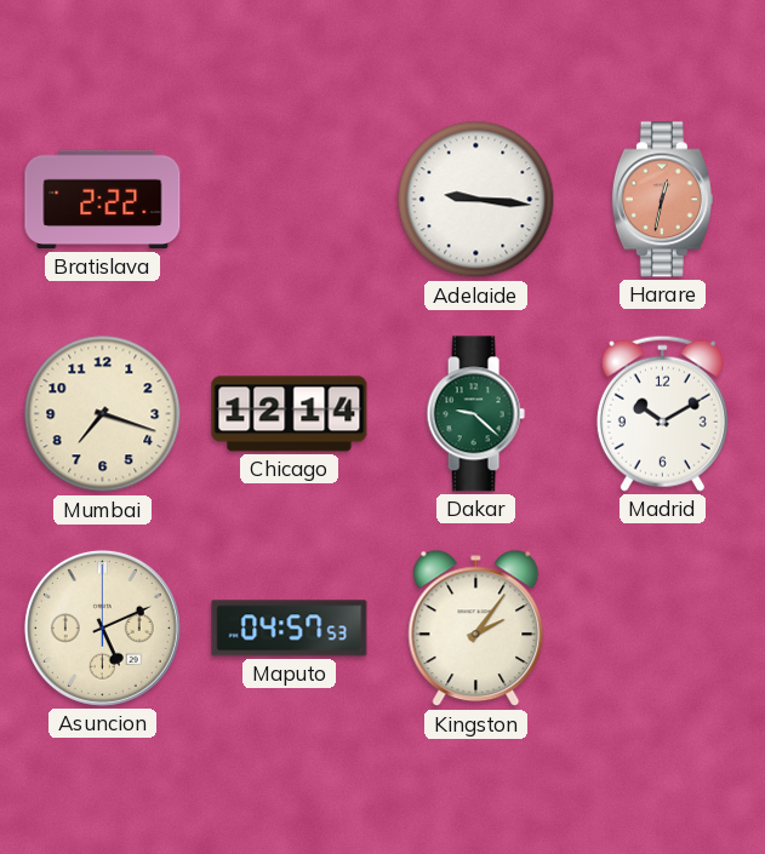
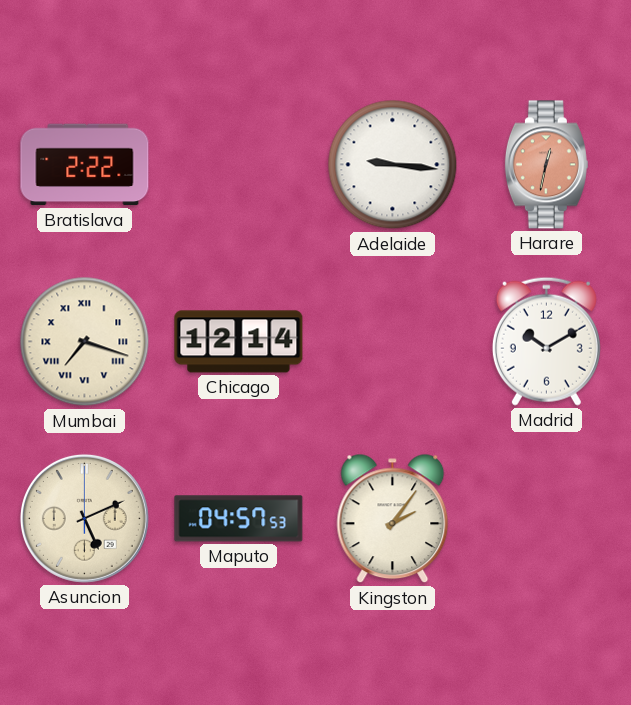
Mumbai numerals: Arabic -> Roman (85, 342)
Dakar: 9:22 -> none (475, 414)
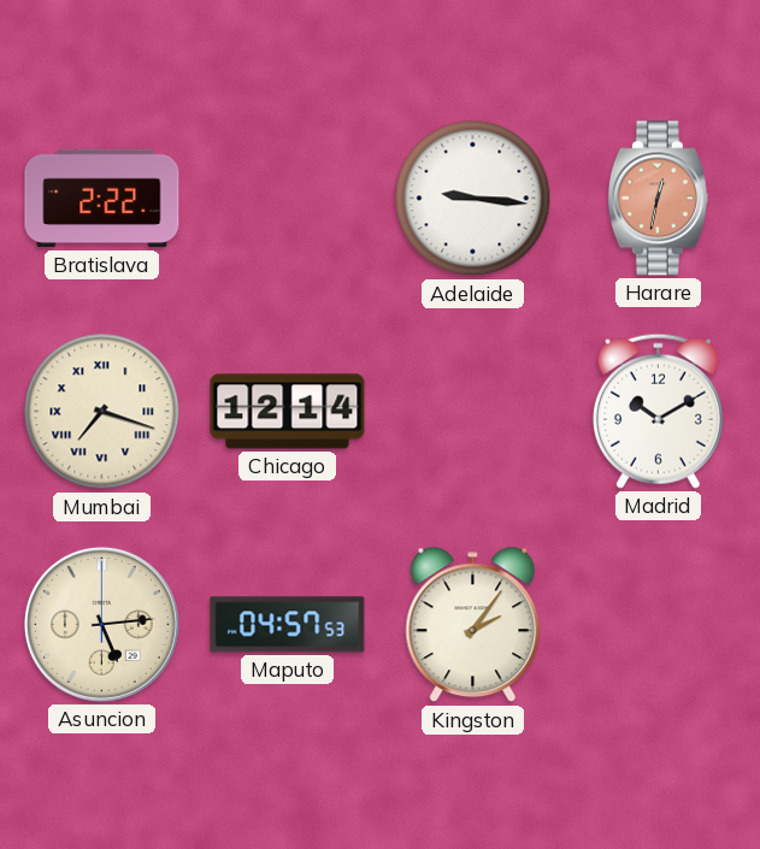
Asuncion: 5:11 -> 5:14 (101, 624)
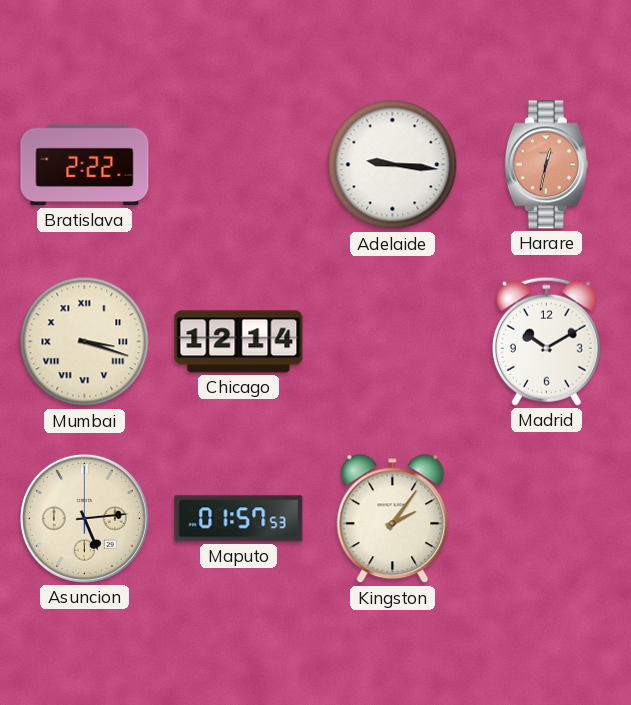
Mumbai: 7:18 -> 3:18 (85, 342)
Maputo: 04:57 -> 01:57 (239, 519)
